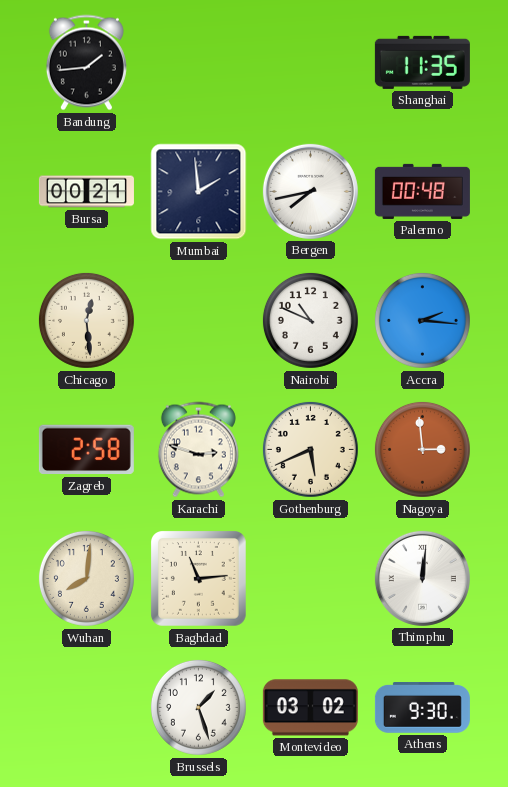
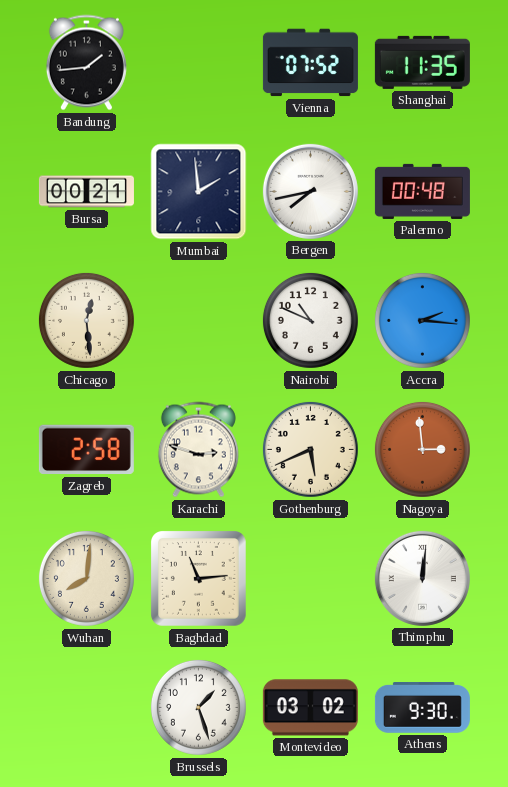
Vienna: none -> 07:52 (310, 63)
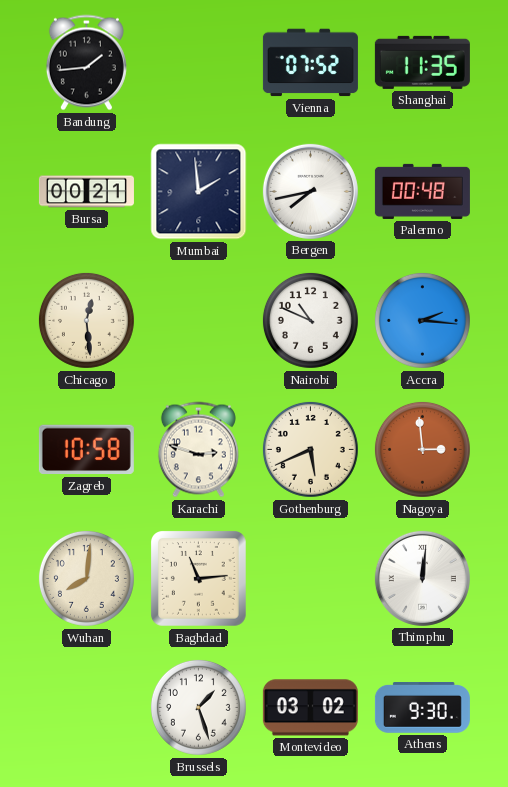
Zagreb: 2:58 -> 10:58 (86, 450)
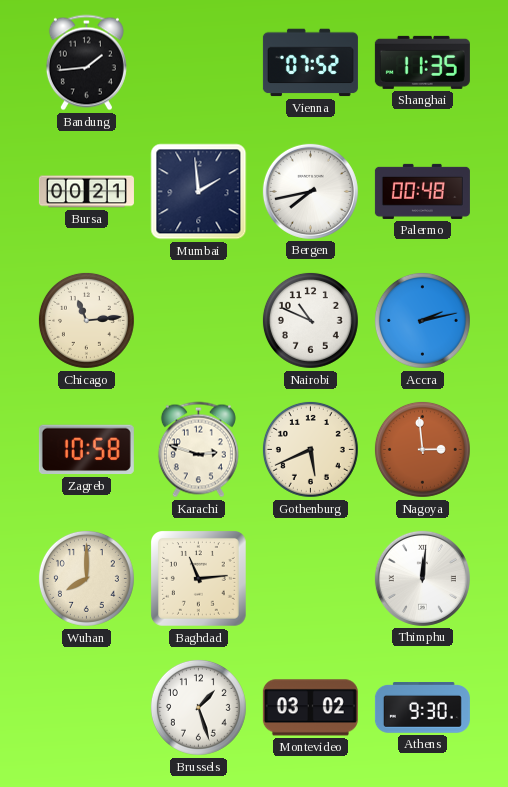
Chicago: 12:29 -> 11:14 (86, 320)
Accra: 2:16 -> 2:13 (422, 320)
Wuhan: 8:01 -> 8:00 (86, 578)
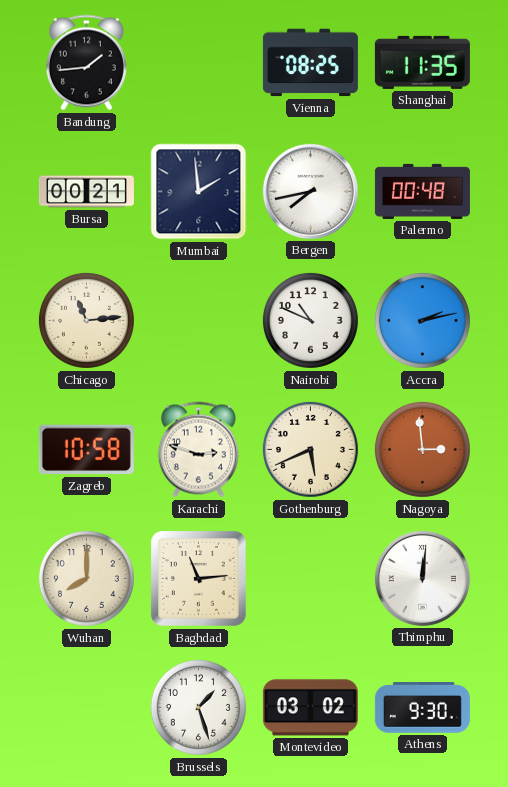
Vienna: 07:52 -> 08:25 (310, 63)
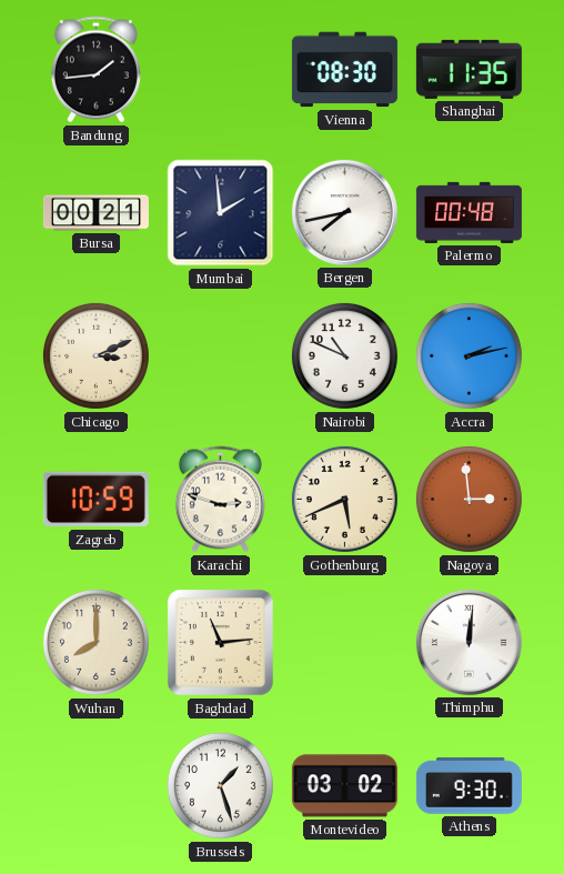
Vienna: 08:25 -> 08:30 (344, 70)
Chicago: 11:14 -> 3:11 (95, 355)
Zagreb: 10:58 -> 10:59 (95, 500)
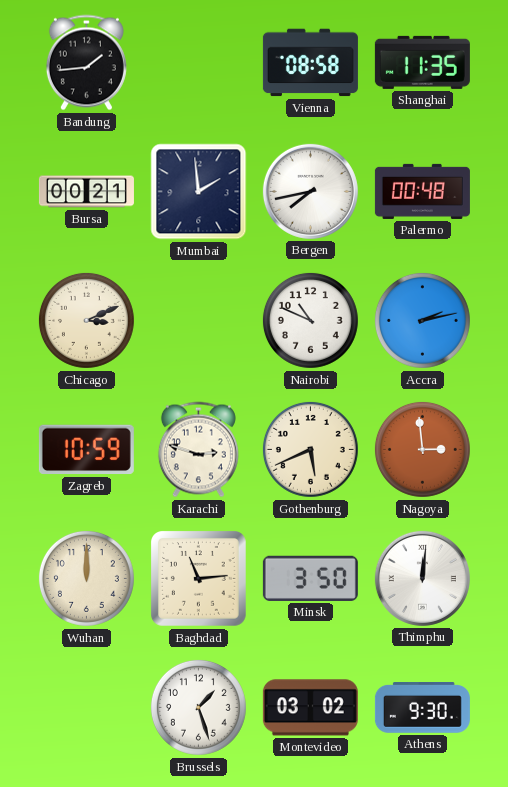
Vienna: 08:30 -> 08:58 (310, 63)
Wuhan: 8:00 -> 12:00 (86, 578)
Minsk: none -> 3:50 (310, 578)
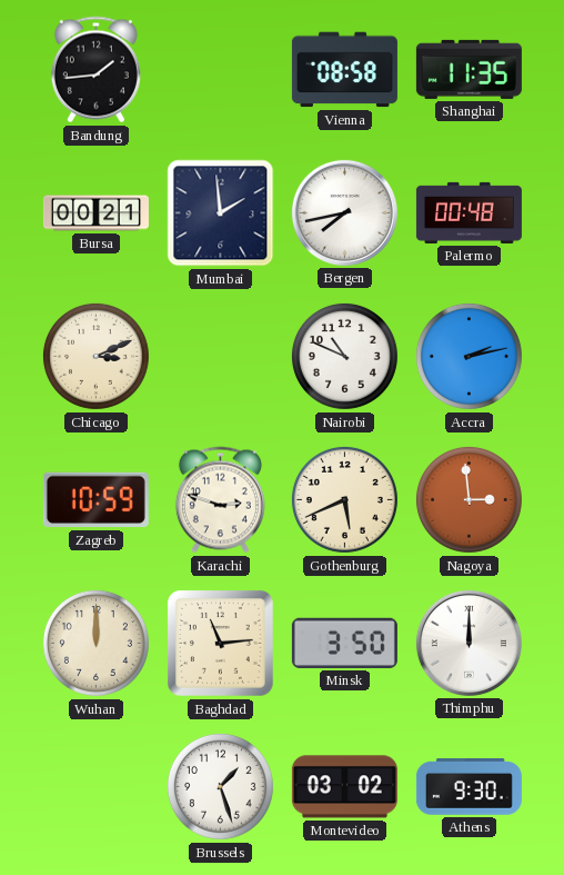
Thimphu: 12:01 -> 12:00 (469, 643)
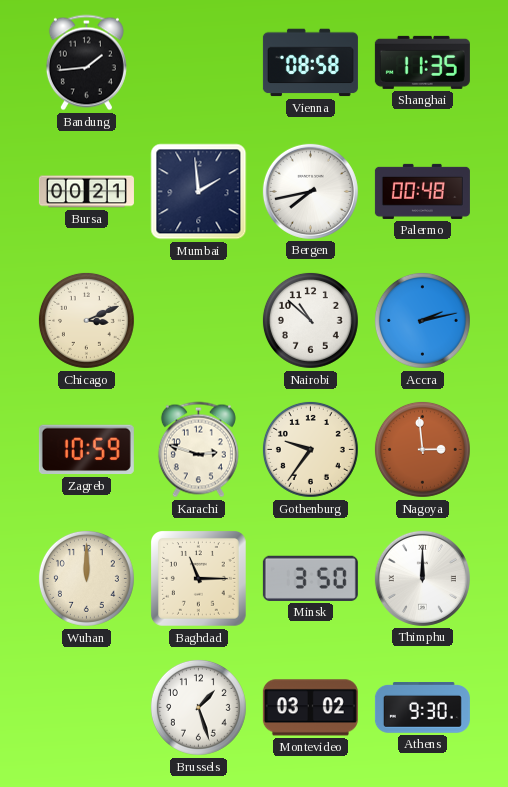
Nairobi: 10:49 -> 10:52 (310, 320)
Gothenburg: 5:41 -> 9:36 (310, 449)
Baghdad: 11:14 -> 11:15 (199, 579)
